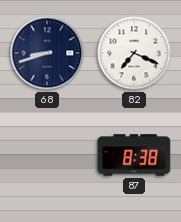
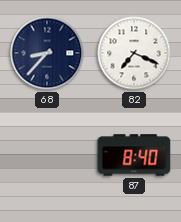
68: 8:42 -> 8:37 (47, 53)
87: 8:38 -> 8:40 (134, 155)
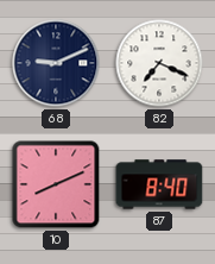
68: 8:37 -> 9:11 (56, 63)
10: none -> 8:11 (56, 184)
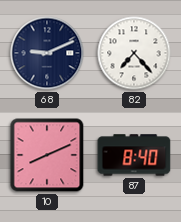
82: 7:19 -> 7:23 (134, 53)
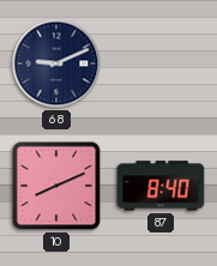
82: 7:23 -> none (134, 53)
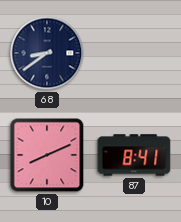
68: 9:11 -> 8:39 (47, 53)
87: 8:40 -> 8:41 (134, 155)
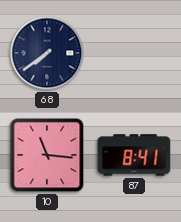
68: 8:39 -> 7:39 (47, 53)
10: 8:11 -> 11:16 (47, 155)
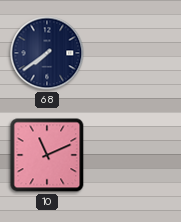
10: 11:16 -> 11:11 (47, 155)
87: 8:41 -> none (134, 155)
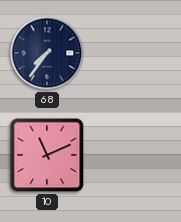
68: 7:39 -> 7:36 (47, 53)
